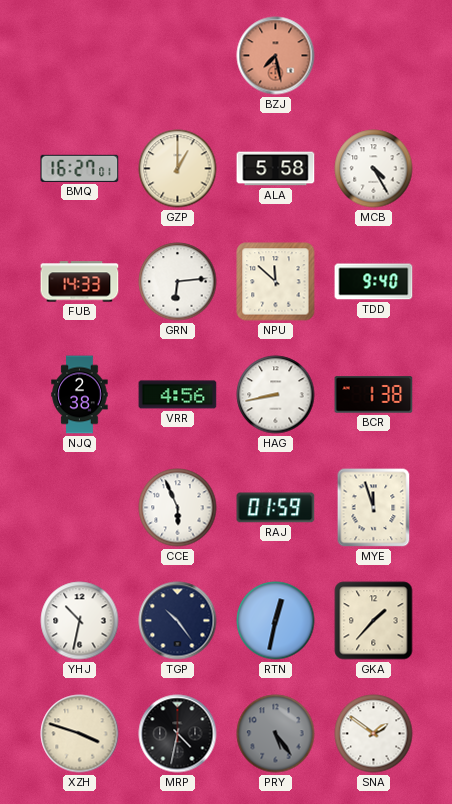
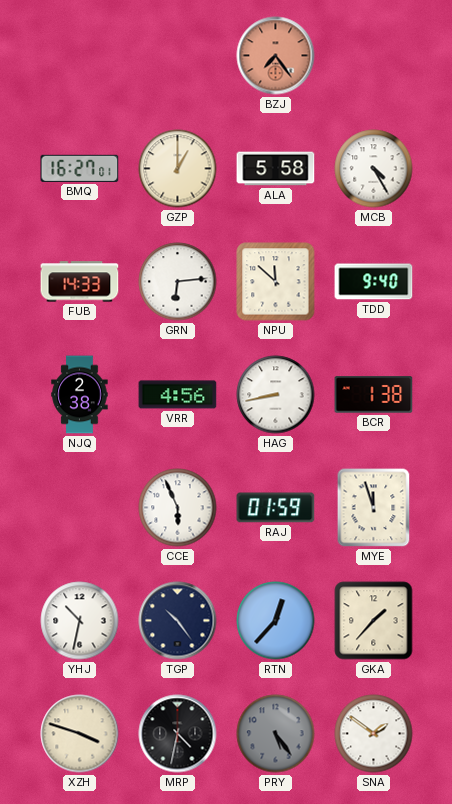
BZJ: 7:28 -> 7:24 (276, 56)
RTN: 12:32 -> 12:37 (276, 621)
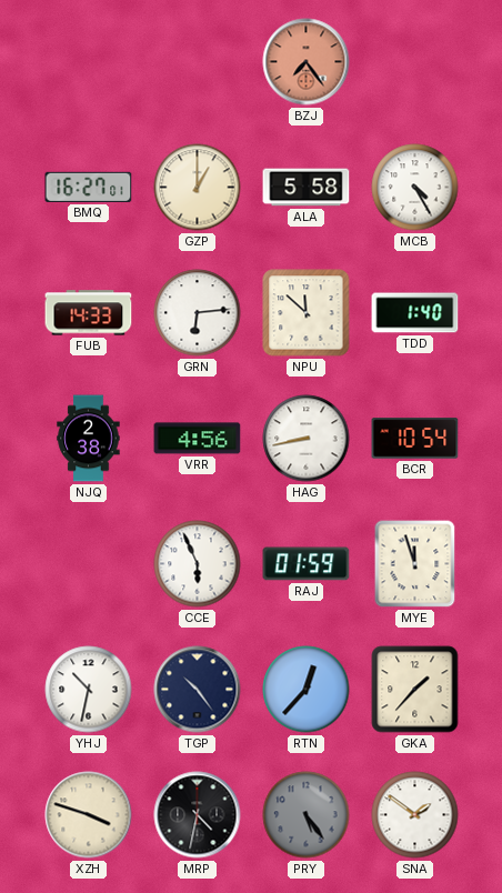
TDD: 9:40 -> 1:40 (415, 313)
BCR: 1:38 -> 10:54 (415, 439)
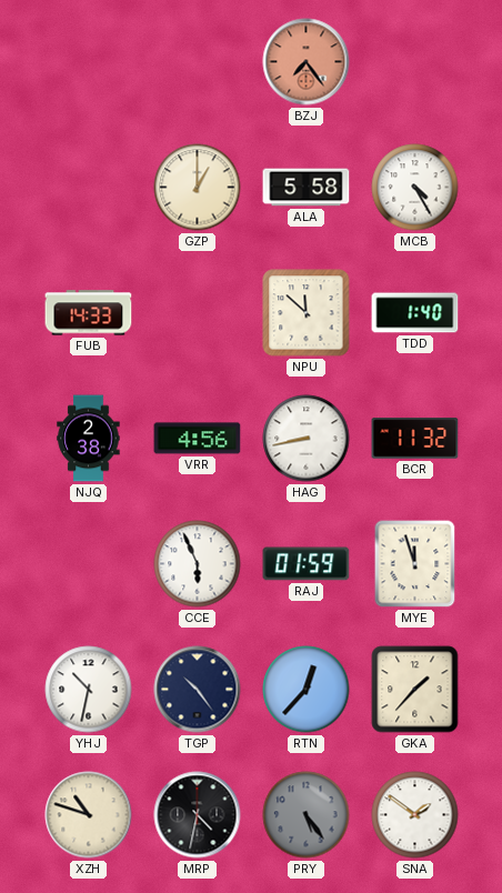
BMQ: 16:27 -> none (89, 187)
GRN: 6:14 -> none (198, 313)
BCR: 10:54 -> 11:32 (415, 439)
XZH: 3:48 -> 10:48 (89, 815)
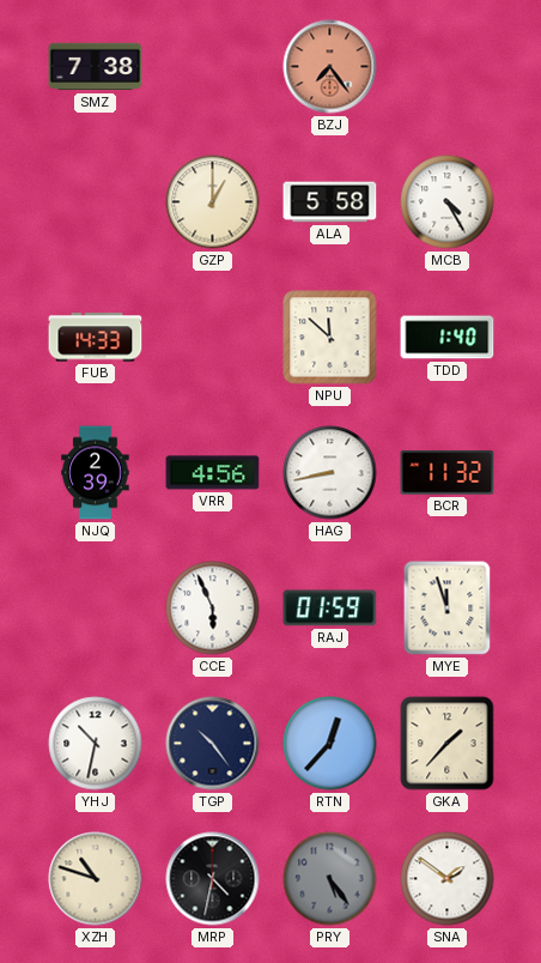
SMZ: none -> 7:38 (96, 67)
NJQ: 2:38 -> 2:39 (96, 473)
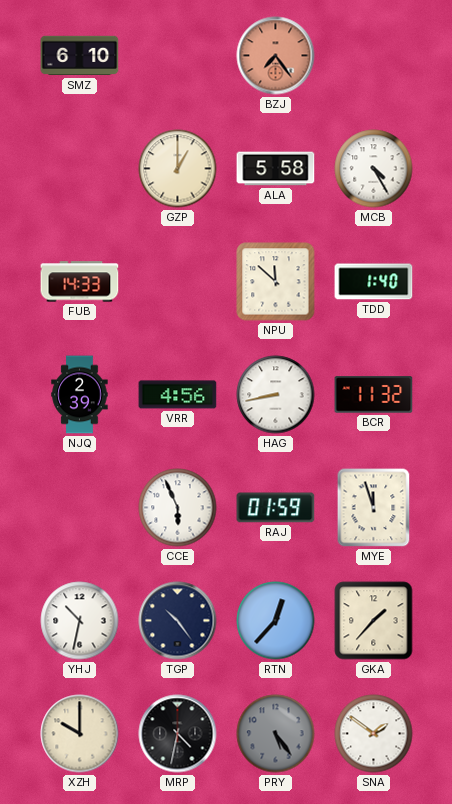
SMZ: 7:38 -> 6:10 (80, 56)
XZH: 10:48 -> 10:00 (80, 734)
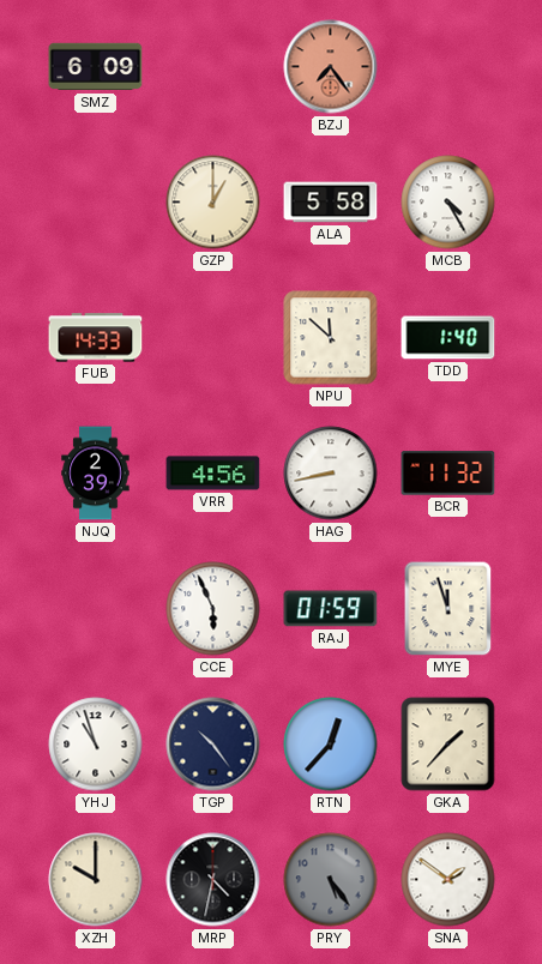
SMZ: 6:10 -> 6:09 (96, 67)
YHJ: 10:32 -> 10:57 (96, 745)
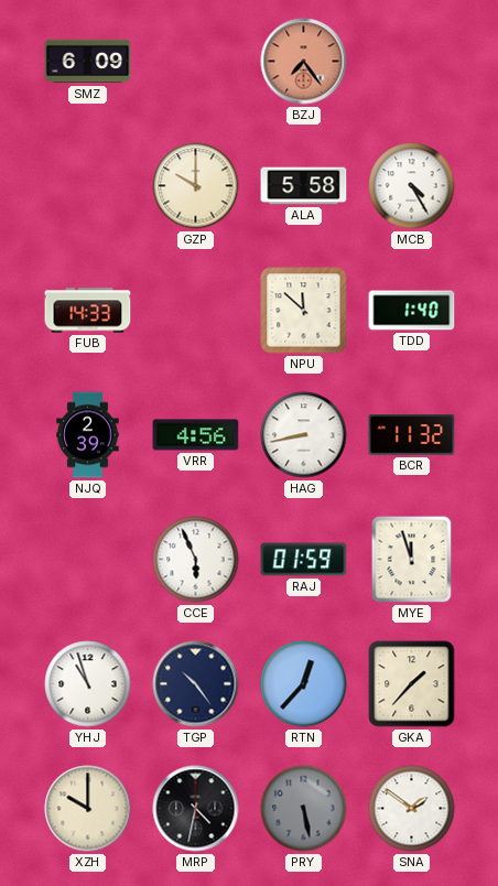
GZP: 1:00 -> 10:00 (196, 186)
PRY: 5:24 -> 5:28 (304, 809)
